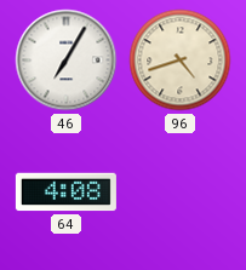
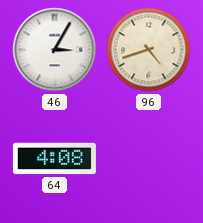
46: 7:05 -> 3:05 (55, 50)
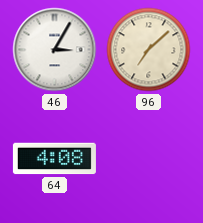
96: 4:42 -> 7:08 (149, 50)
